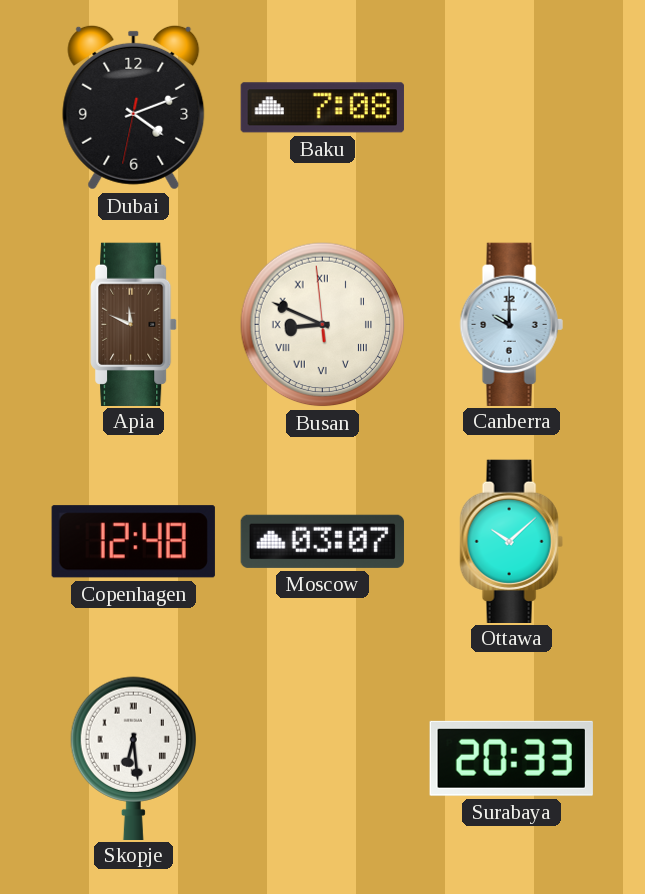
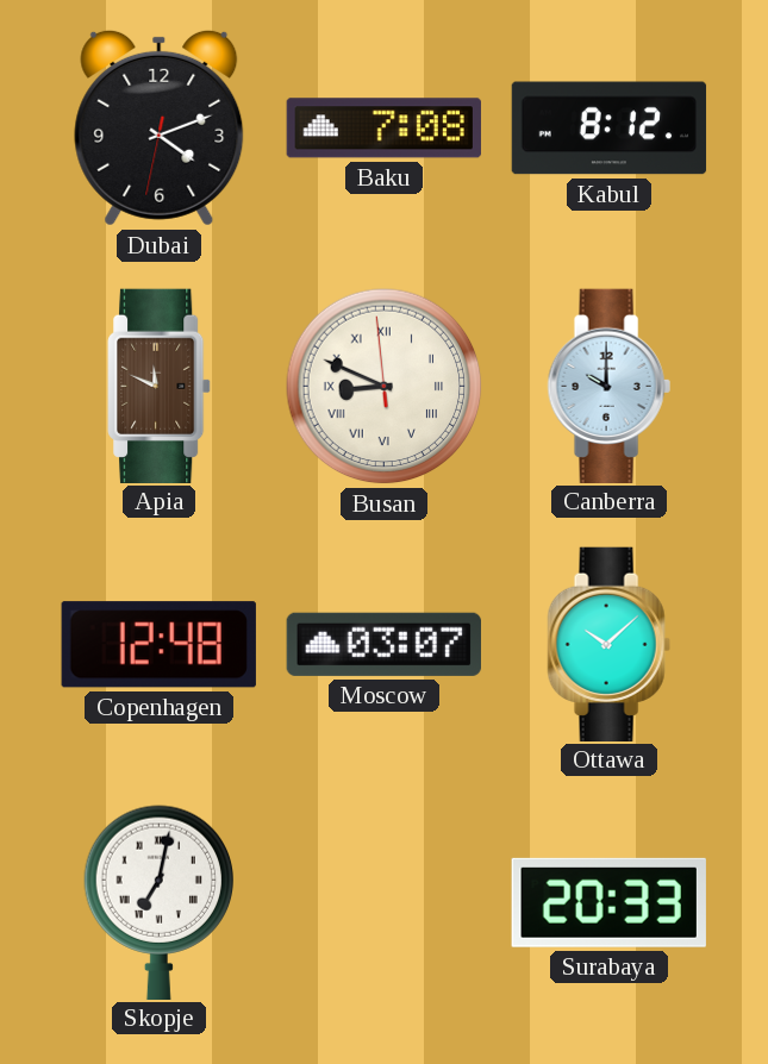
Kabul: none -> 8:12 (610, 129)
Skopje: 6:29 -> 7:02 (158, 902)
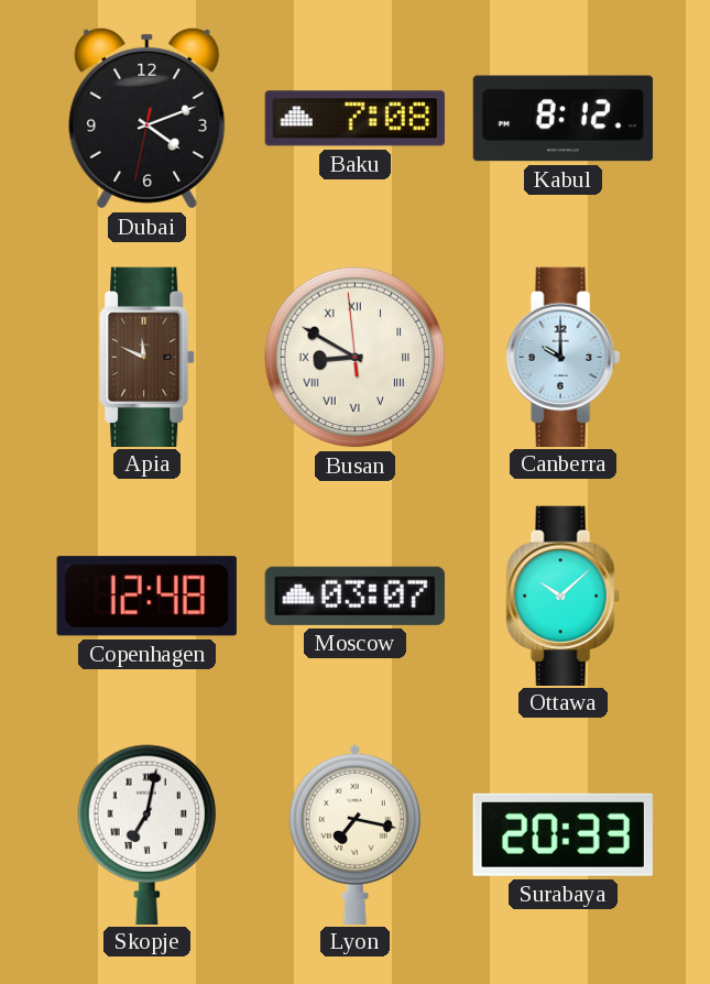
Busan: 8:48 -> 8:49 (356, 358)
Lyon: none -> 7:17 (354, 833)
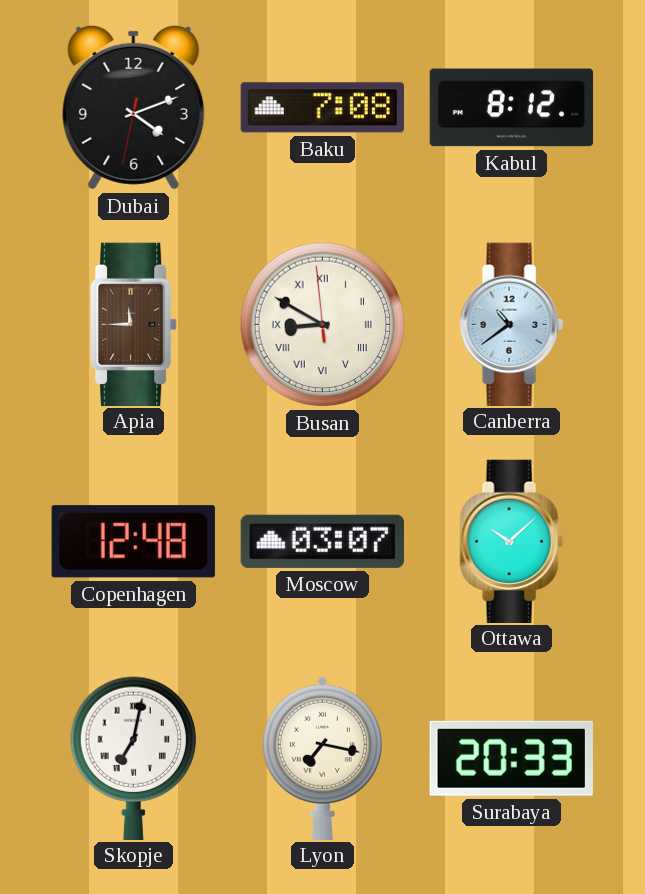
Apia: 11:49 -> 11:45 (134, 324)
Canberra: 10:00 -> 10:39 (511, 324)
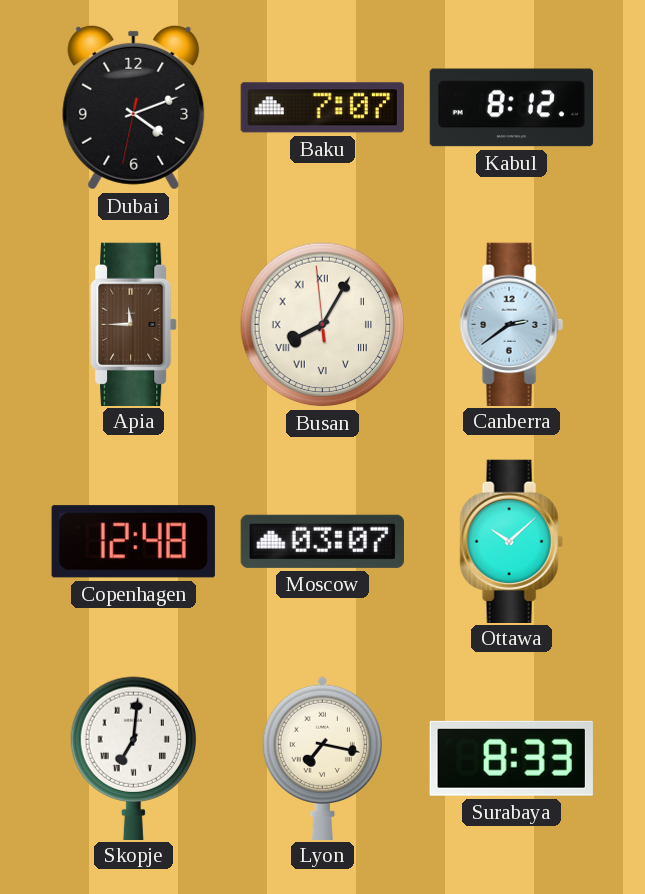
Baku: 7:08 -> 7:07 (322, 108)
Busan: 8:49 -> 8:04 (323, 325)
Canberra: 10:39 -> 2:39 (511, 324)
Skopje: 7:02 -> 7:01 (133, 758)
Surabaya: 20:33 -> 8:33 (511, 758)
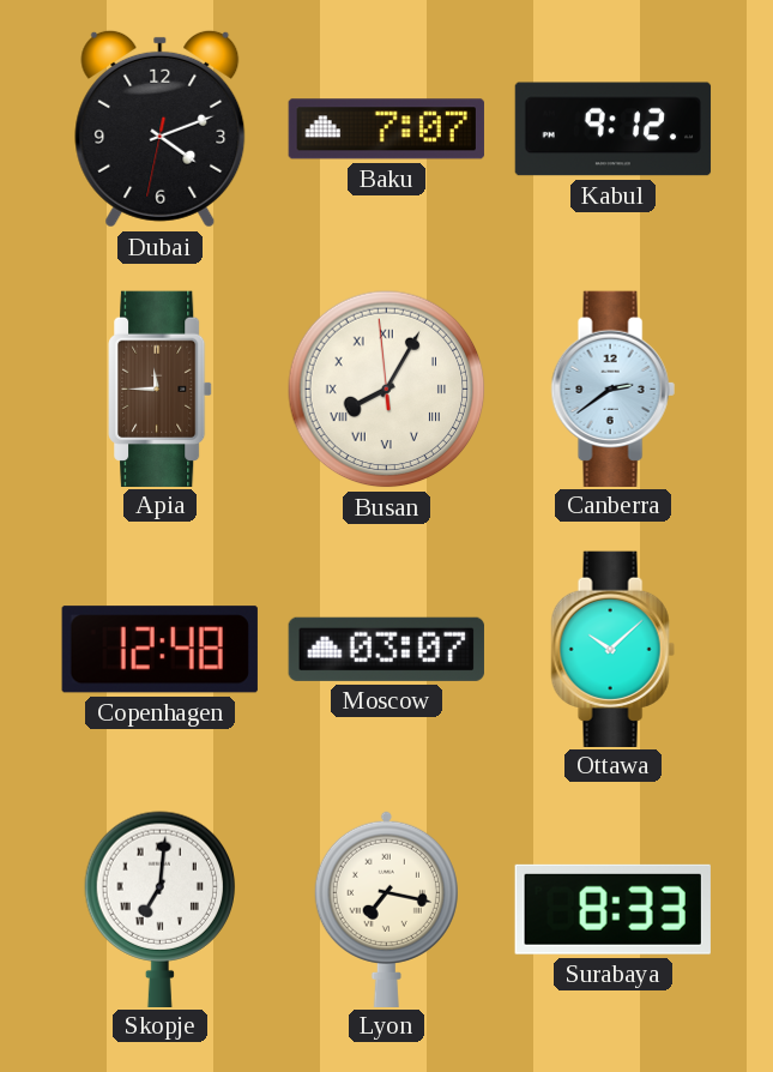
Kabul: 8:12 -> 9:12 (614, 130)
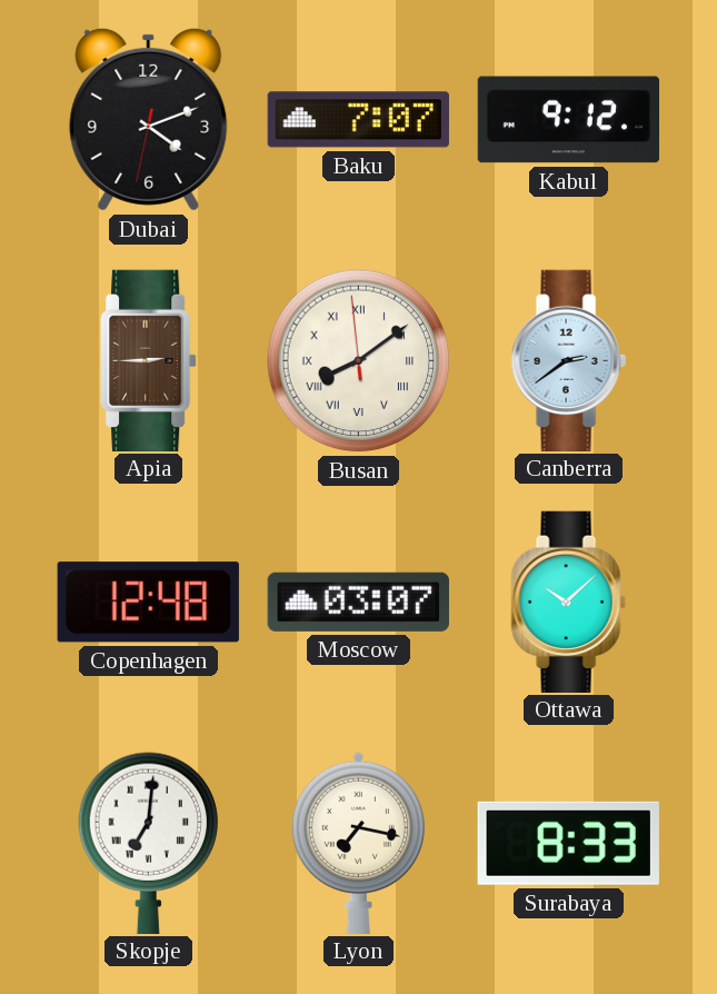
Apia: 11:45 -> 2:45 (149, 360)
Busan: 8:04 -> 8:08 (359, 361)
